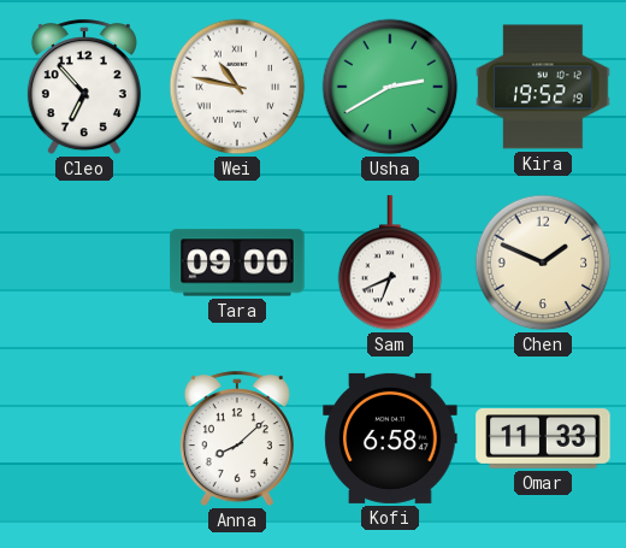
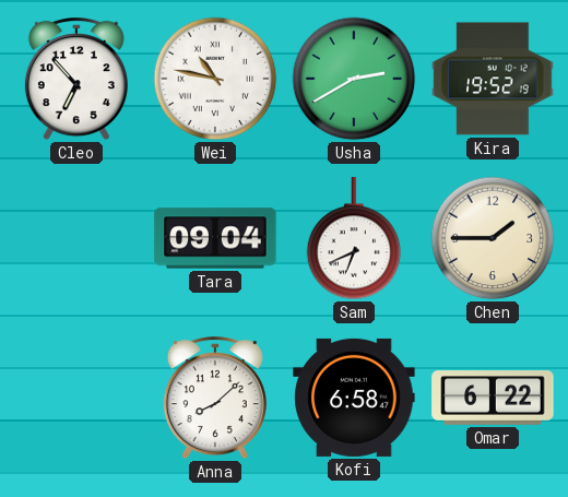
Tara: 09:00 -> 09:04 (215, 238)
Chen: 1:49 -> 1:45 (493, 238)
Omar: 11:33 -> 6:22 (493, 398)
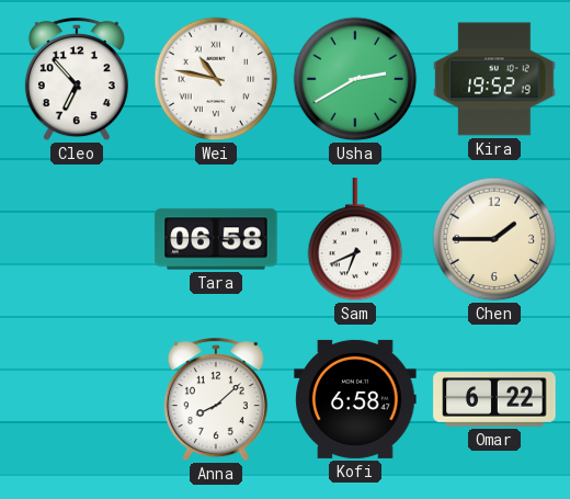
Tara: 09:04 -> 06:58 (216, 239)
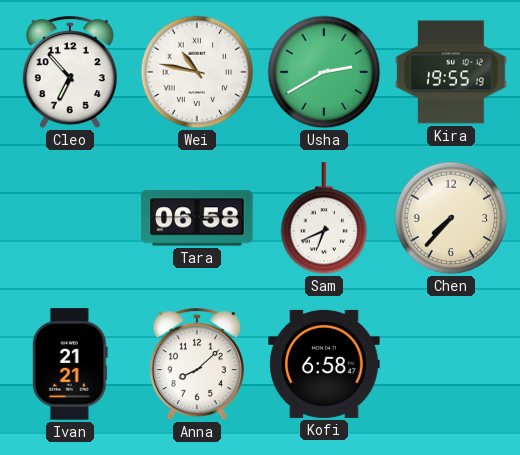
Kira: 19:52 -> 19:55 (451, 72)
Chen: 1:45 -> 7:37 (451, 218)
Ivan: none -> 21:21 (70, 364)
Omar: 6:22 -> none (494, 399)
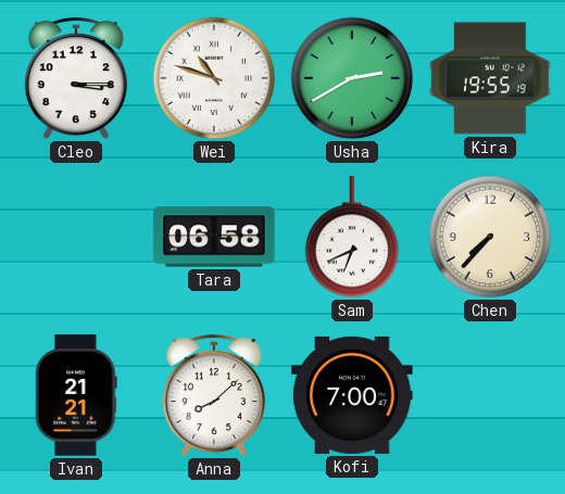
Cleo: 6:53 -> 3:15 (76, 79)
Wei: 10:47 -> 10:48 (214, 78)
Kofi: 6:58 -> 7:00 (352, 395)
